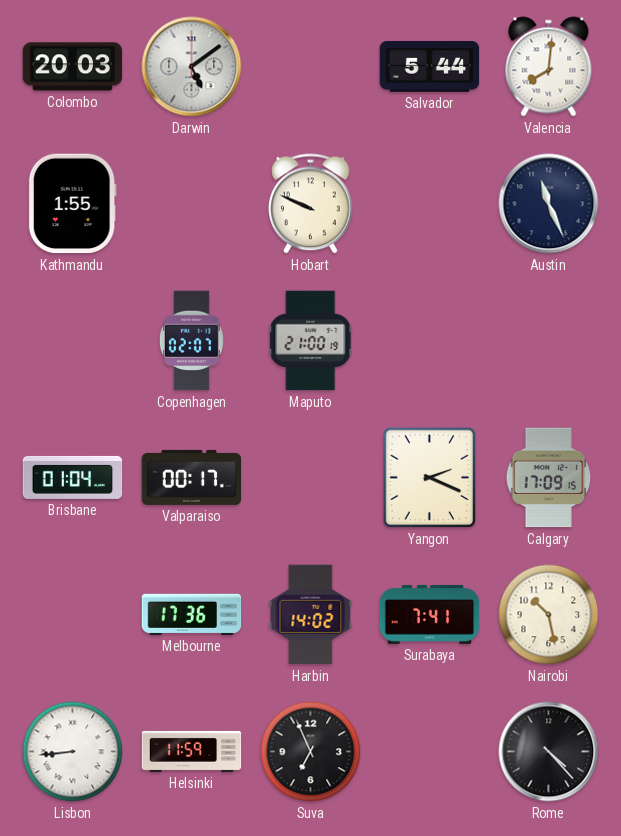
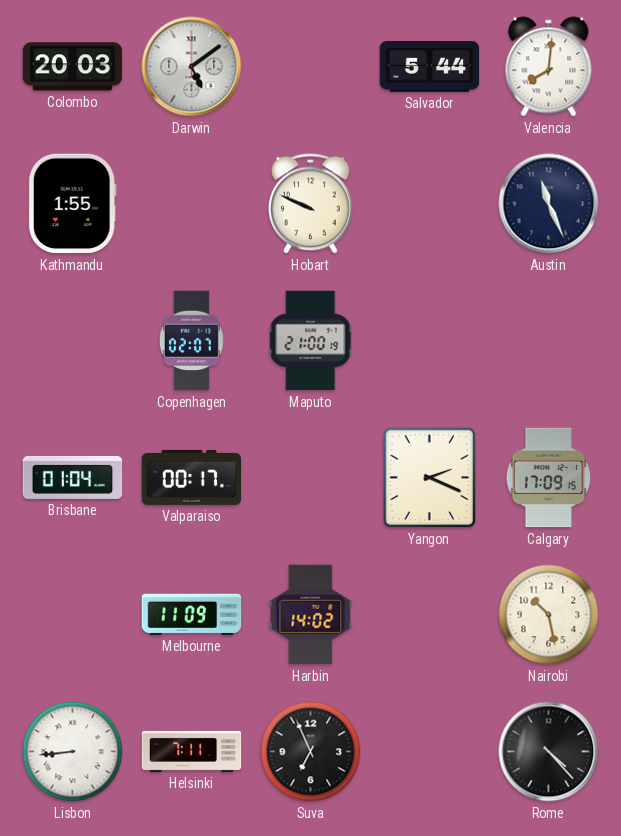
Melbourne: 17:36 -> 11:09 (192, 614)
Surabaya: 7:41 -> none (430, 614)
Helsinki: 11:59 -> 7:11 (192, 751)
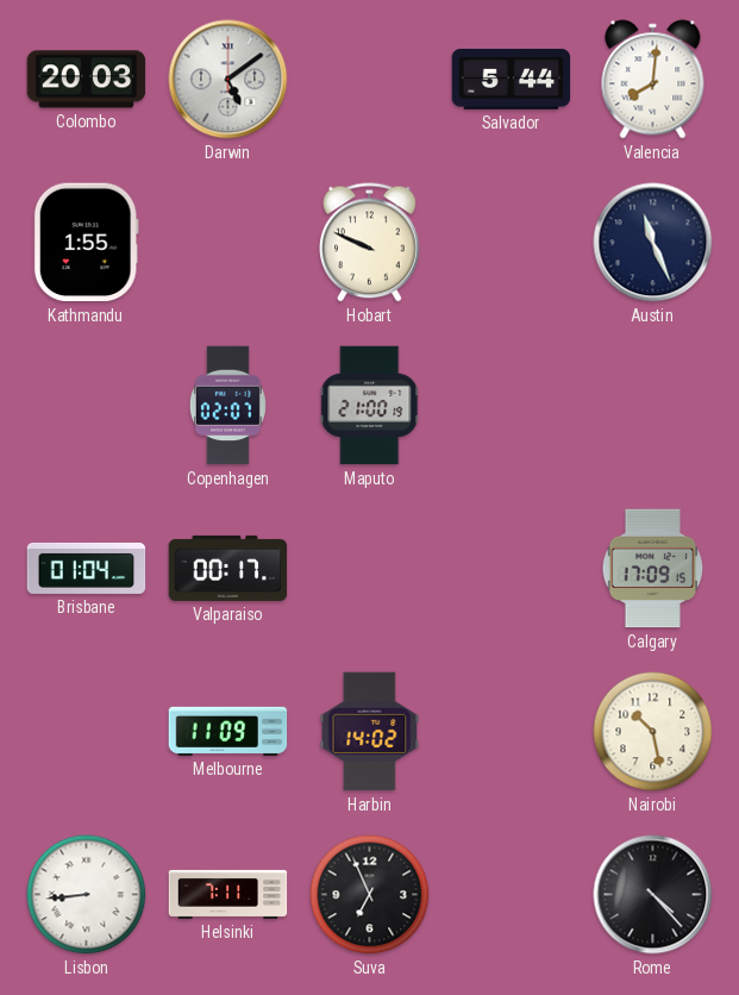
Yangon: 2:19 -> none (430, 478)
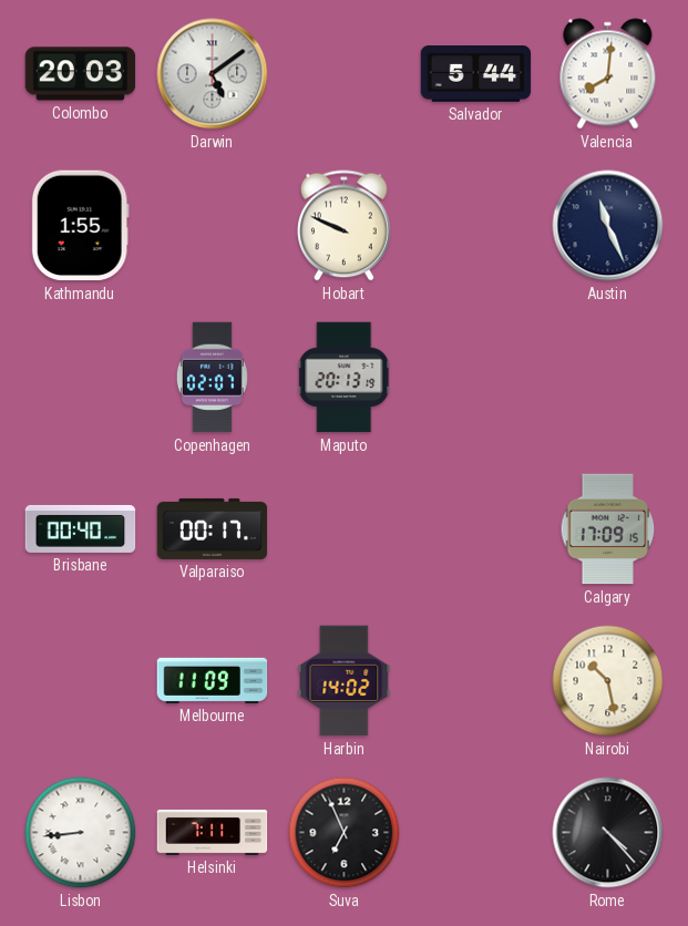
Maputo: 21:00 -> 20:13 (345, 378)
Brisbane: 01:04 -> 00:40 (81, 528)
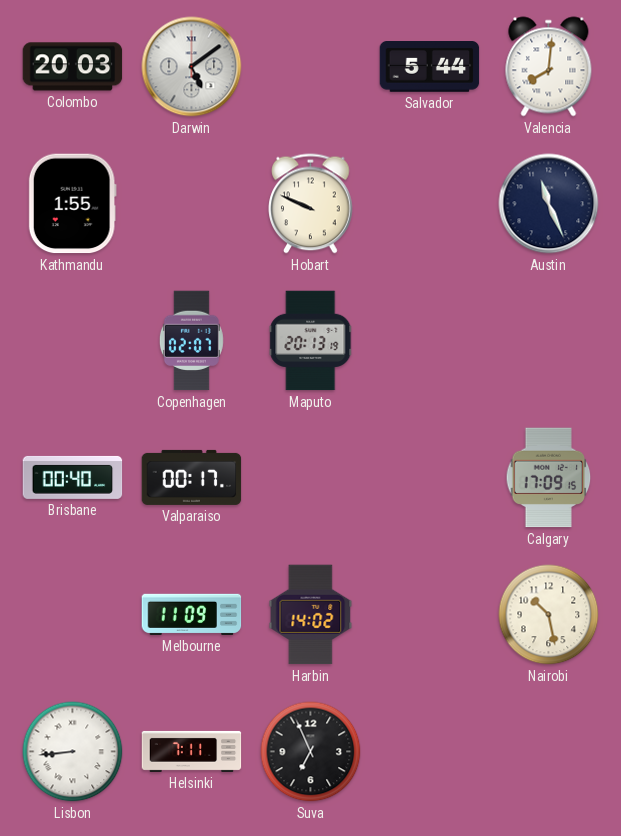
Rome: 4:23 -> none (608, 833)
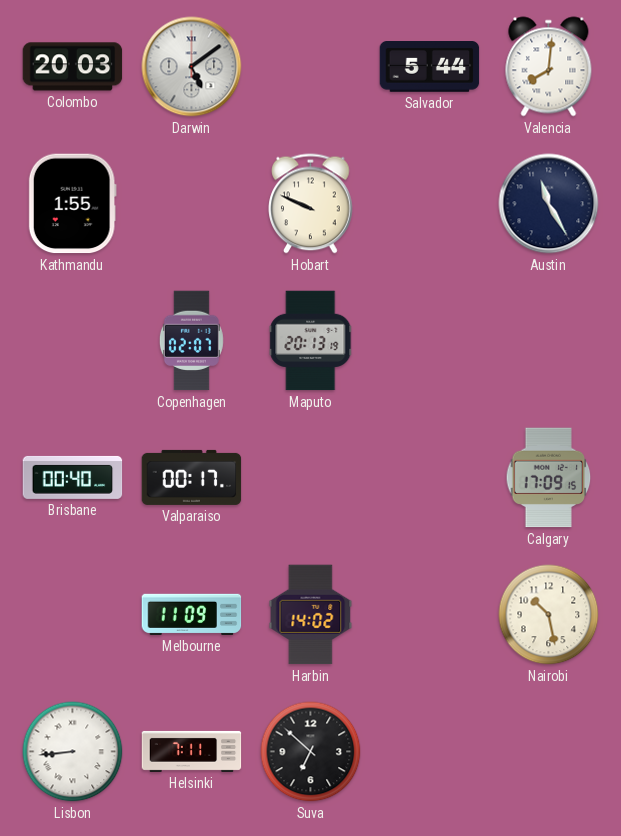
Austin: 11:26 -> 11:25 (549, 204)
Suva: 6:56 -> 6:52 (311, 752)
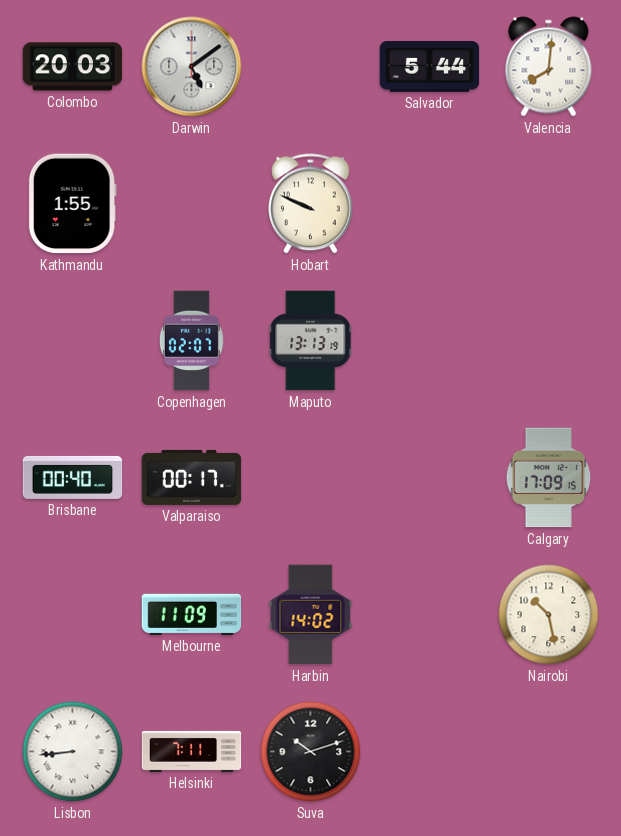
Austin: 11:25 -> none (549, 204)
Maputo: 20:13 -> 13:13 (311, 341)
Suva: 6:52 -> 10:12 (311, 752)
